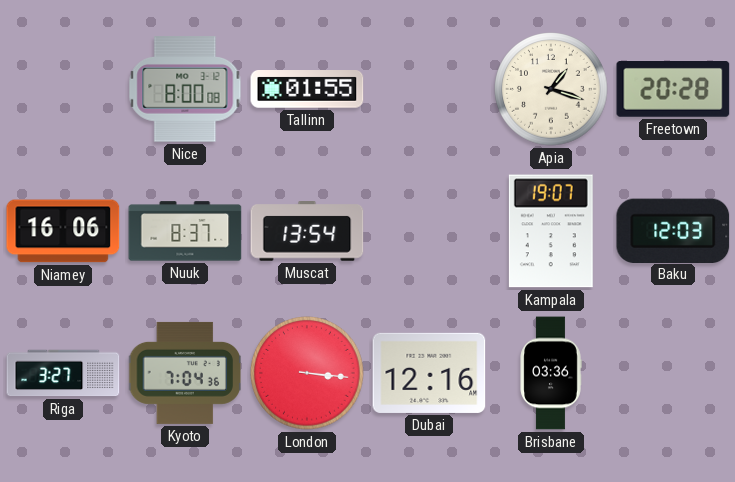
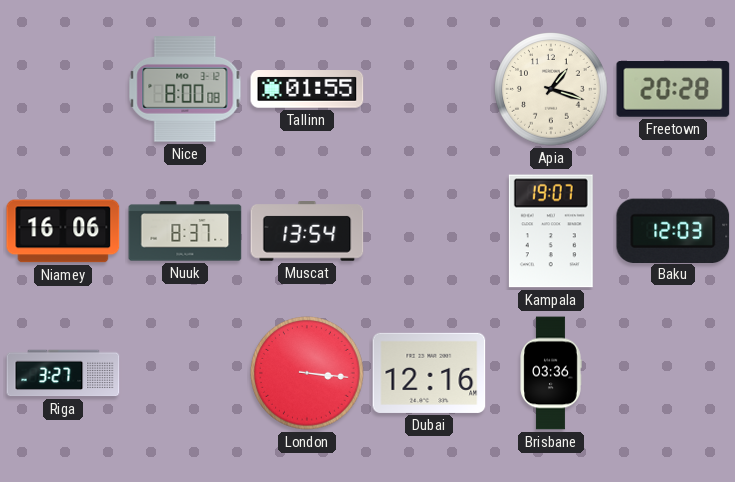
Kyoto: 7:04 -> none (185, 373)
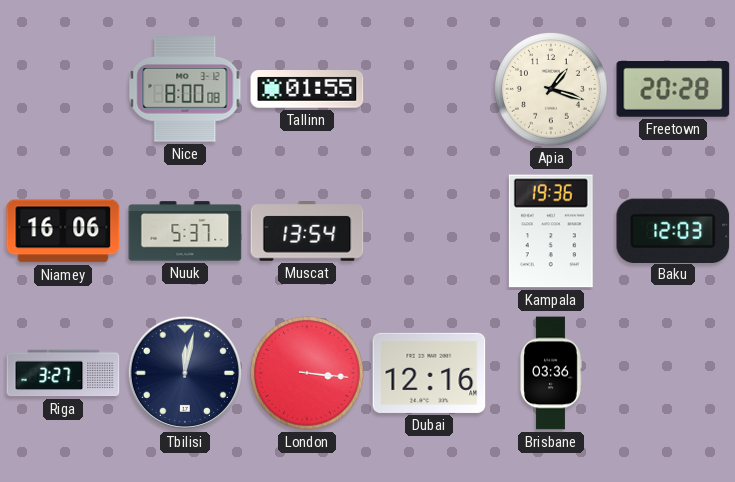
Nuuk: 8:37 -> 5:37 (185, 231)
Kampala: 19:07 -> 19:36 (551, 231)
Tbilisi: none -> 12:02 (185, 373)
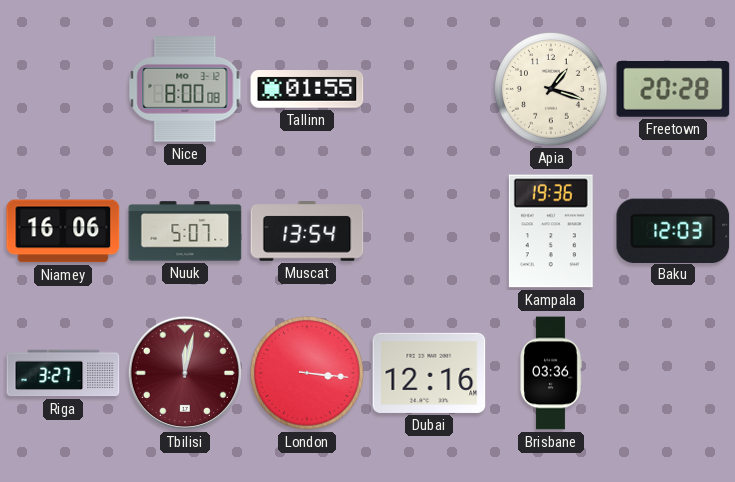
Nuuk: 5:37 -> 5:07 (185, 231)
Tbilisi dial: navy -> burgundy (185, 373)
